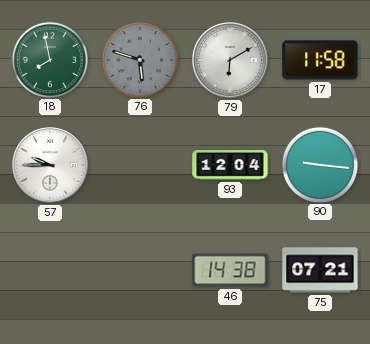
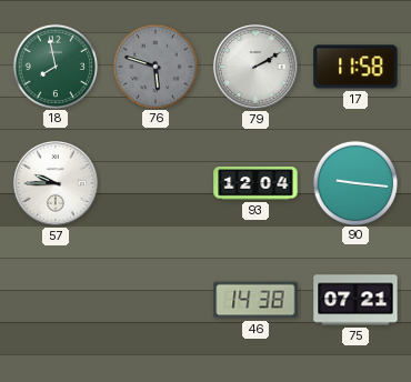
79: 6:10 -> 2:10 (257, 68)
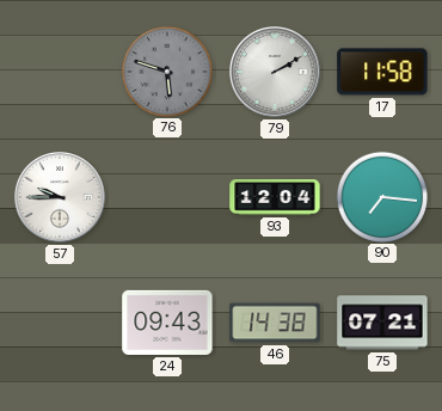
18: 7:58 -> none (54, 66)
90: 9:16 -> 7:16 (381, 196)
24: none -> 09:43 (167, 323)
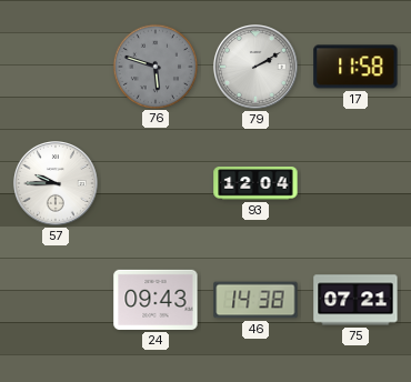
90: 7:16 -> none (381, 196)
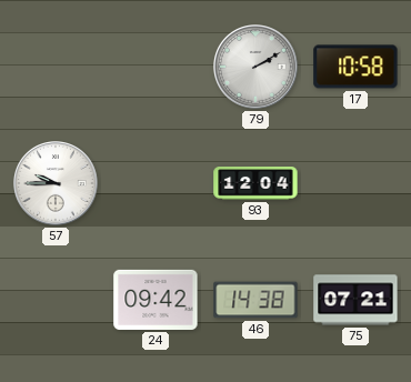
76: 5:48 -> none (154, 66)
17: 11:58 -> 10:58 (355, 67)
24: 09:43 -> 09:42 (156, 300)
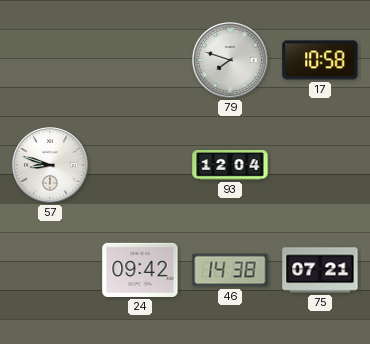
79: 2:10 -> 7:48 (231, 61)
57: 9:45 -> 8:48 (51, 166)
